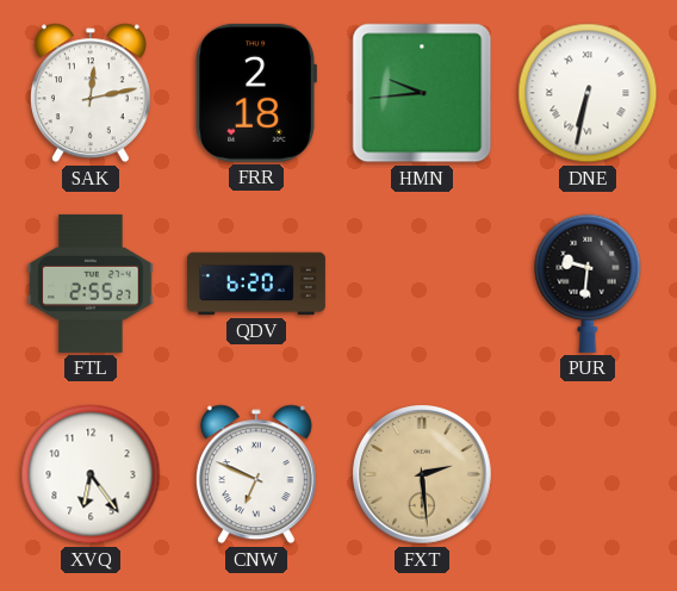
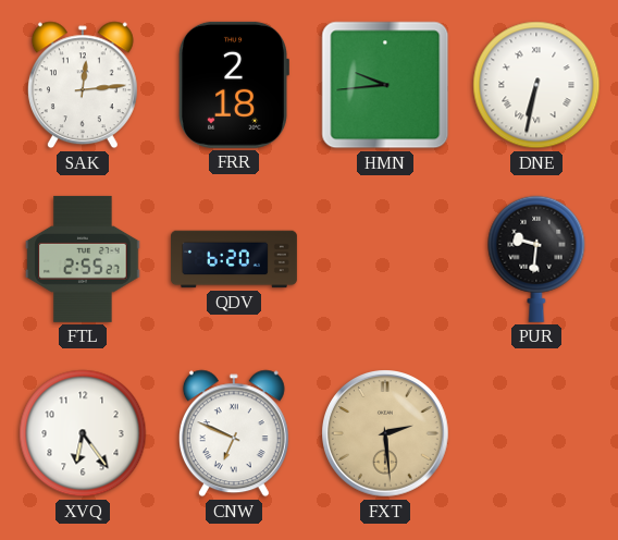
SAK: 12:13 -> 12:14 (83, 85)
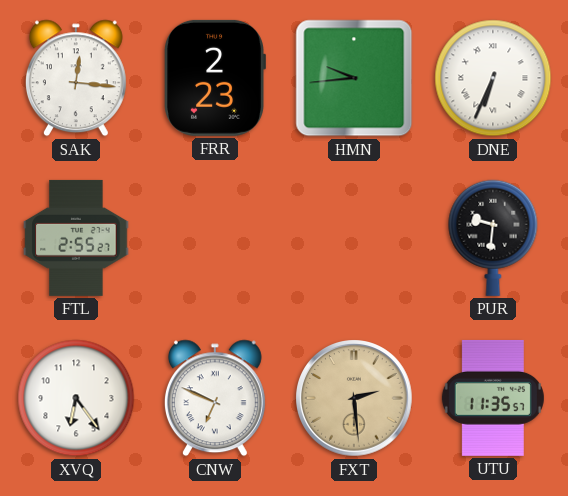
SAK: 12:14 -> 12:16 (76, 78)
FRR: 2:18 -> 2:23 (215, 78)
DNE: 6:32 -> 6:34 (493, 78)
QDV: 6:20 -> none (235, 259)
UTU: none -> 11:35 (493, 398)
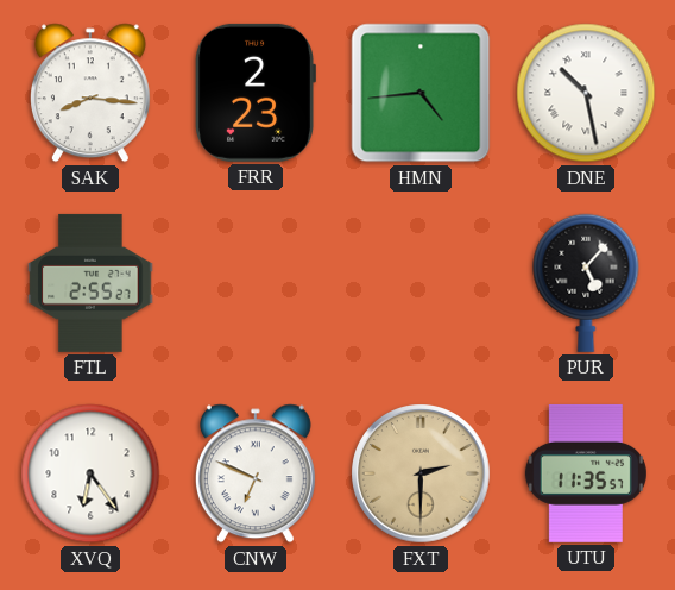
SAK: 12:16 -> 8:16 (90, 93)
HMN: 9:44 -> 4:44 (421, 93)
DNE: 6:34 -> 10:28 (586, 93)
PUR: 9:31 -> 5:07 (586, 283)
FXT: 2:29 -> 2:30 (421, 473)
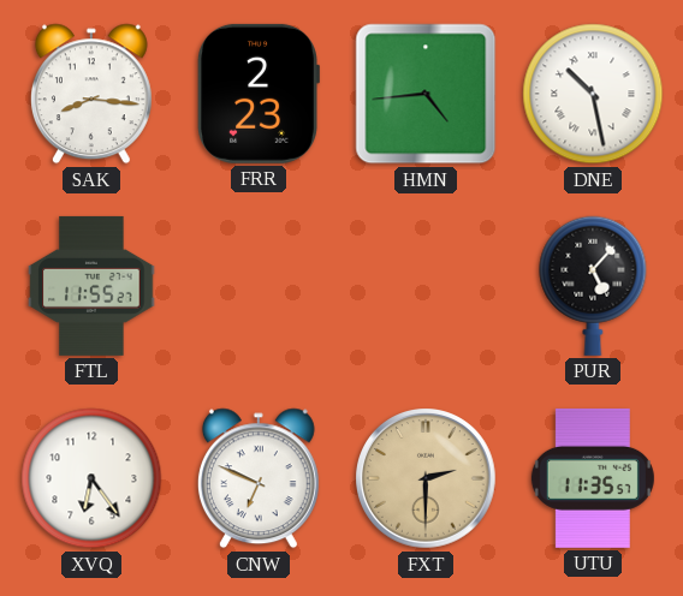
FTL: 2:55 -> 11:55 (91, 286)
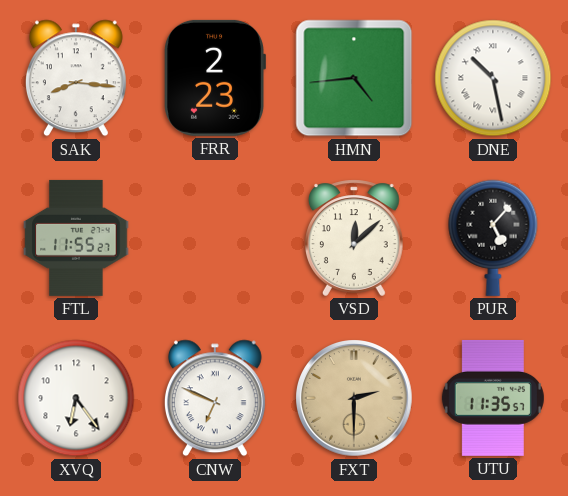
VSD: none -> 12:08 (355, 238)
